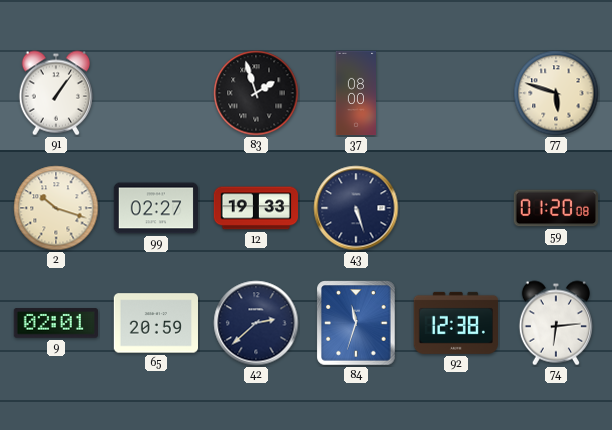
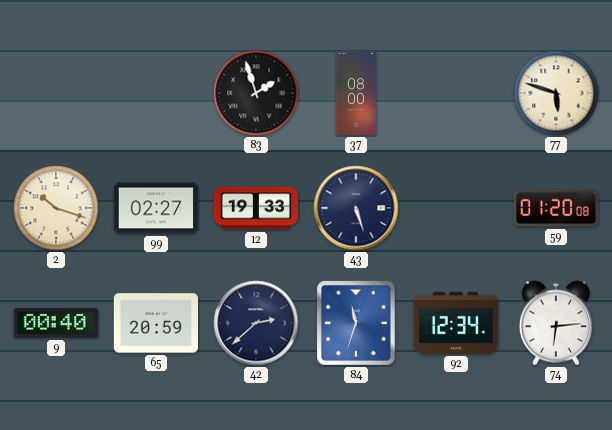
91: 1:06 -> none (56, 93)
9: 02:01 -> 00:40 (56, 323)
92: 12:38 -> 12:34 (456, 323)
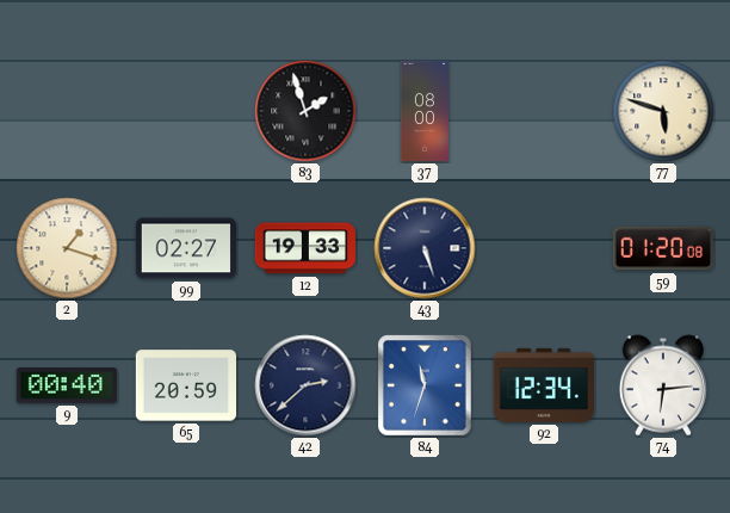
2: 10:18 -> 1:18 (67, 248)
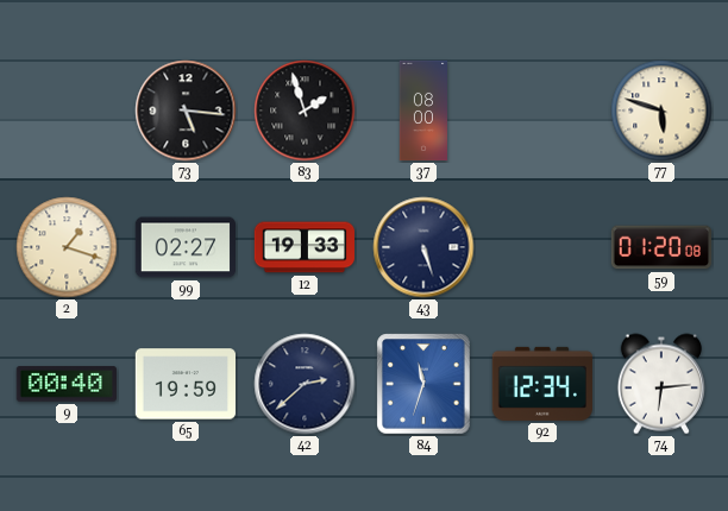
73: none -> 5:16 (186, 111)
65: 20:59 -> 19:59 (184, 384)
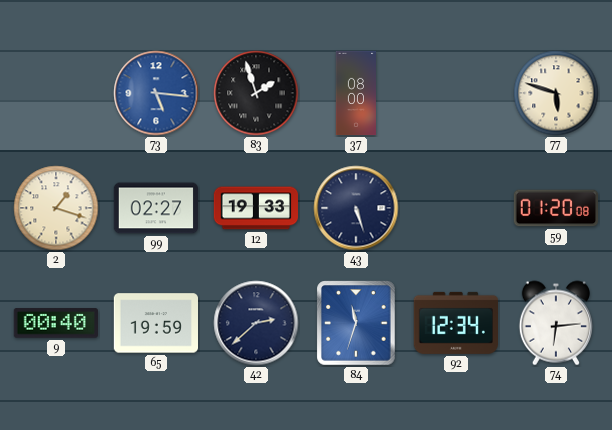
73 dial: black -> blue (156, 93)
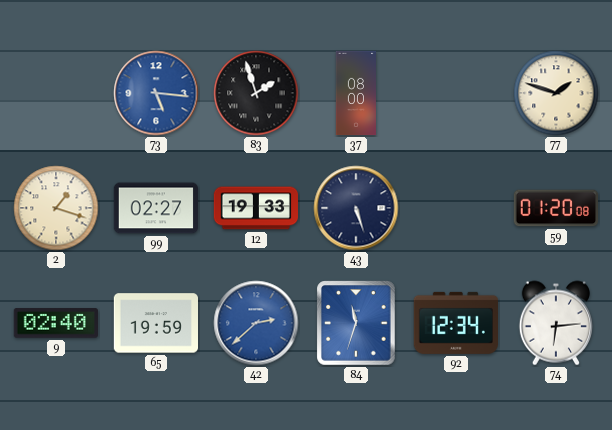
77: 5:48 -> 1:48 (556, 93)
9: 00:40 -> 02:40 (56, 323)
42 dial: navy -> blue (256, 323)
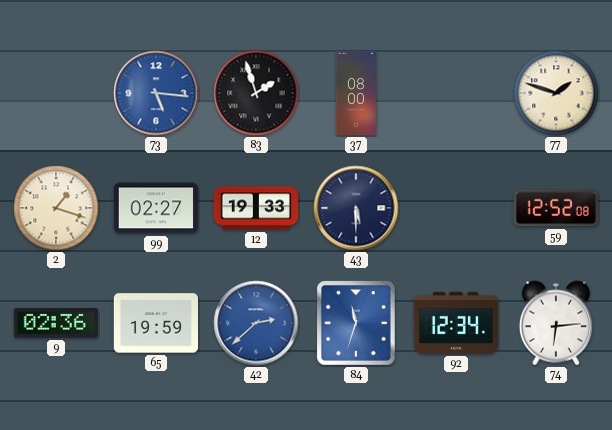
43: 5:27 -> 5:30 (356, 208)
59: 01:20 -> 12:52 (555, 208)
9: 02:40 -> 02:36 (56, 323)
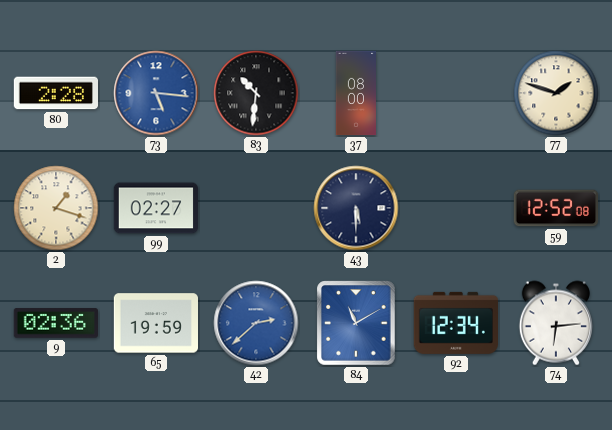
80: none -> 2:28 (55, 93)
83: 1:57 -> 10:31 (256, 93)
12: 19:33 -> none (255, 208)
84: 11:33 -> 11:10 (356, 323)
